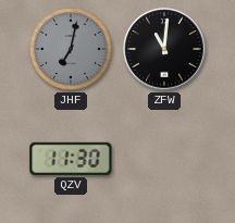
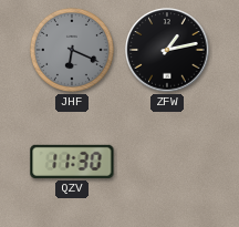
JHF: 7:02 -> 6:19 (72, 50)
ZFW: 11:01 -> 1:13 (167, 50)
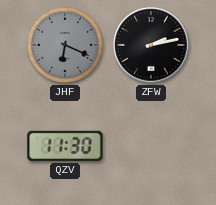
ZFW: 1:13 -> 2:13 (151, 45)
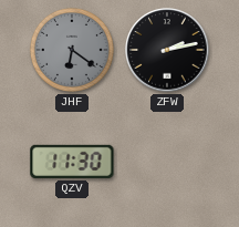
JHF: 6:19 -> 6:21 (72, 50)
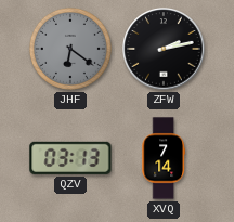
QZV: 11:30 -> 03:13 (70, 158)
XVQ: none -> 7:14 (164, 158)
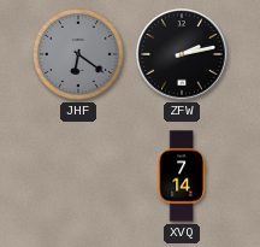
QZV: 03:13 -> none (70, 158)
